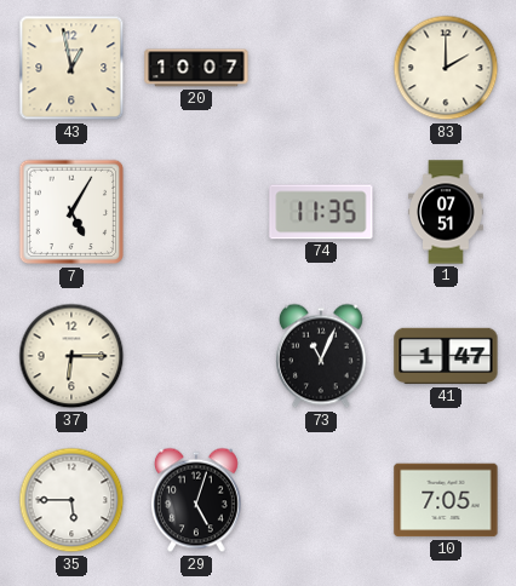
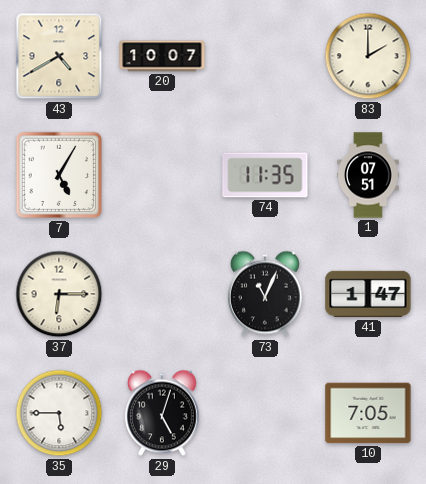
43: 12:58 -> 4:40 (59, 56)
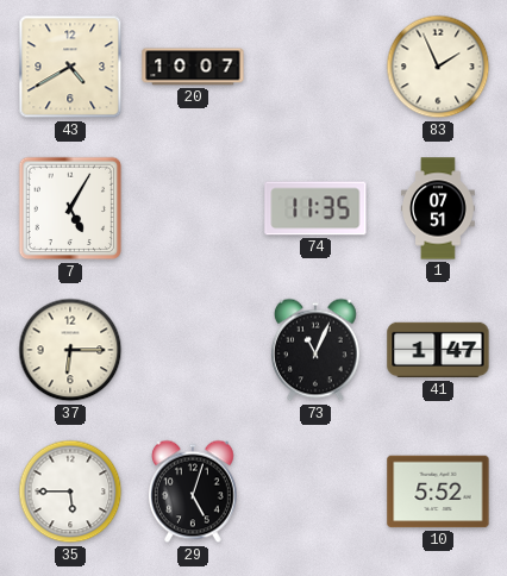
83: 2:00 -> 1:56 (438, 67)
10: 7:05 -> 5:52 (438, 492)
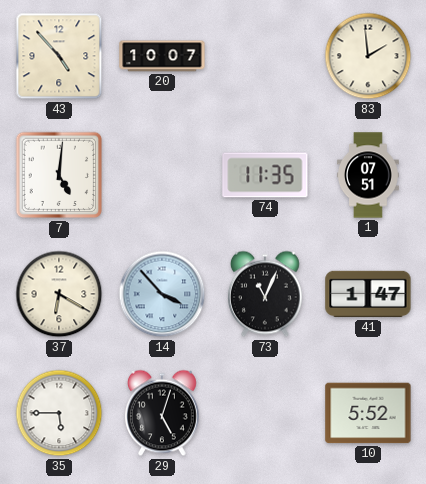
43: 4:40 -> 4:53 (59, 56)
83: 1:56 -> 1:59 (368, 56)
7: 5:05 -> 5:01 (59, 175)
37: 6:15 -> 6:20 (59, 294)
14: none -> 3:53 (162, 294)
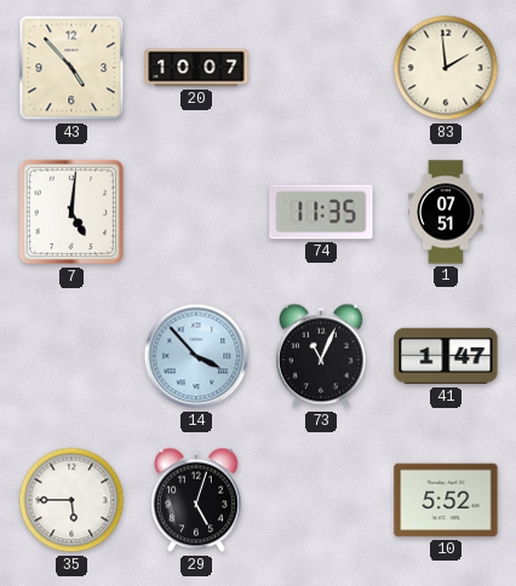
37: 6:20 -> none (59, 294)
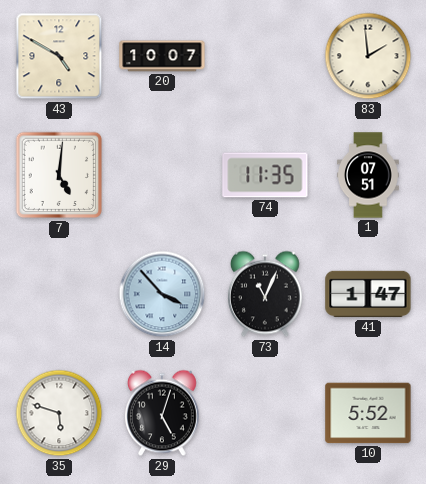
43: 4:53 -> 4:50 (59, 56)
35: 5:45 -> 5:48 (59, 413)
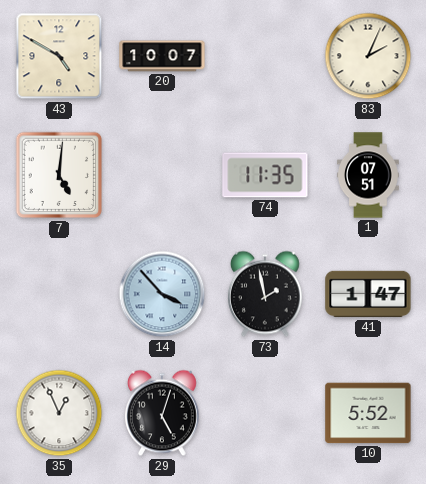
83: 1:59 -> 2:04 (368, 56)
73: 11:04 -> 1:58 (265, 294)
35: 5:48 -> 12:56 (59, 413)
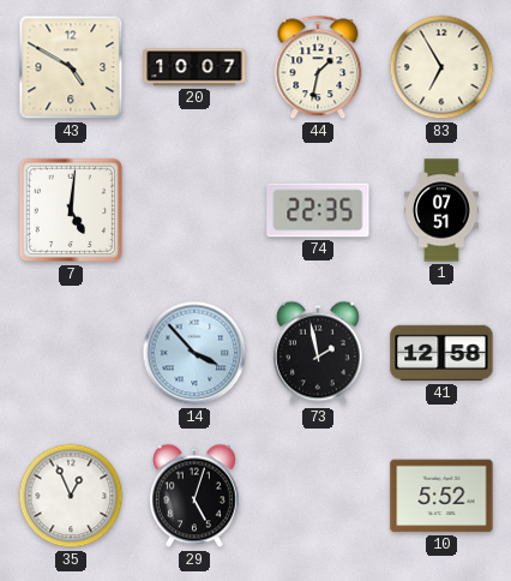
44: none -> 1:32 (318, 67)
83: 2:04 -> 6:55 (441, 67)
74: 11:35 -> 22:35 (318, 210)
41: 1:47 -> 12:58 (441, 353)
